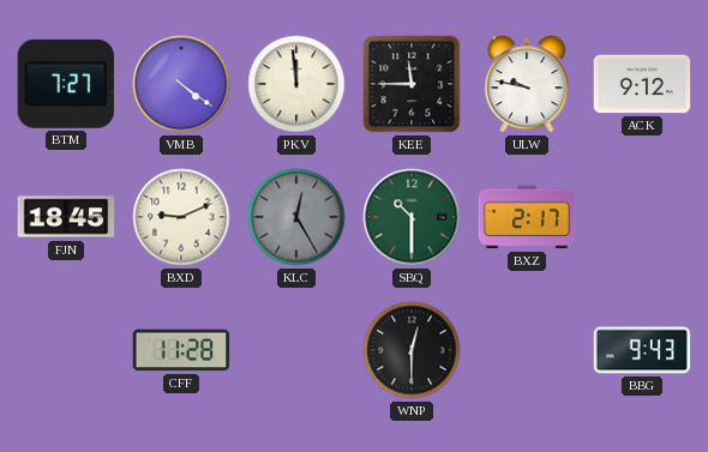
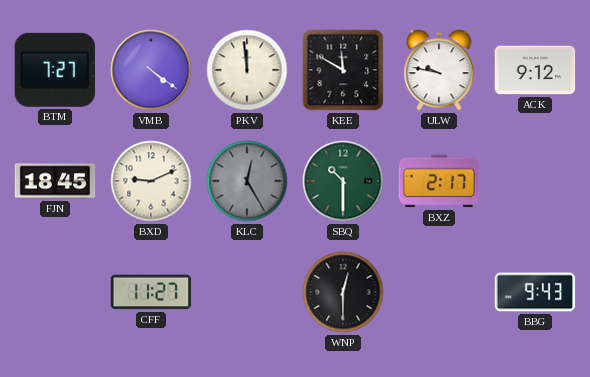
KEE: 11:45 -> 11:50 (343, 70)
CFF: 11:28 -> 11:27 (151, 292)
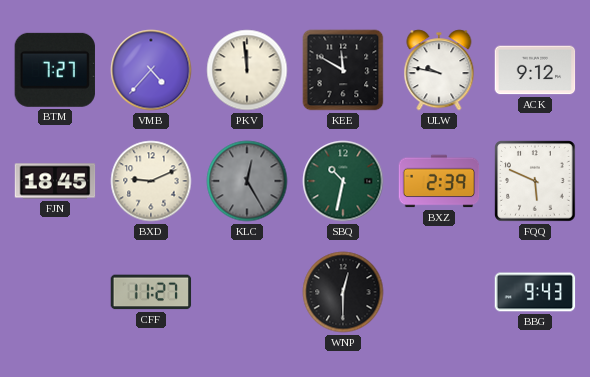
VMB: 4:21 -> 4:37 (151, 70)
SBQ: 10:30 -> 10:32 (343, 181)
BXZ: 2:17 -> 2:39 (439, 181)
FQQ: none -> 5:49 (535, 181)
